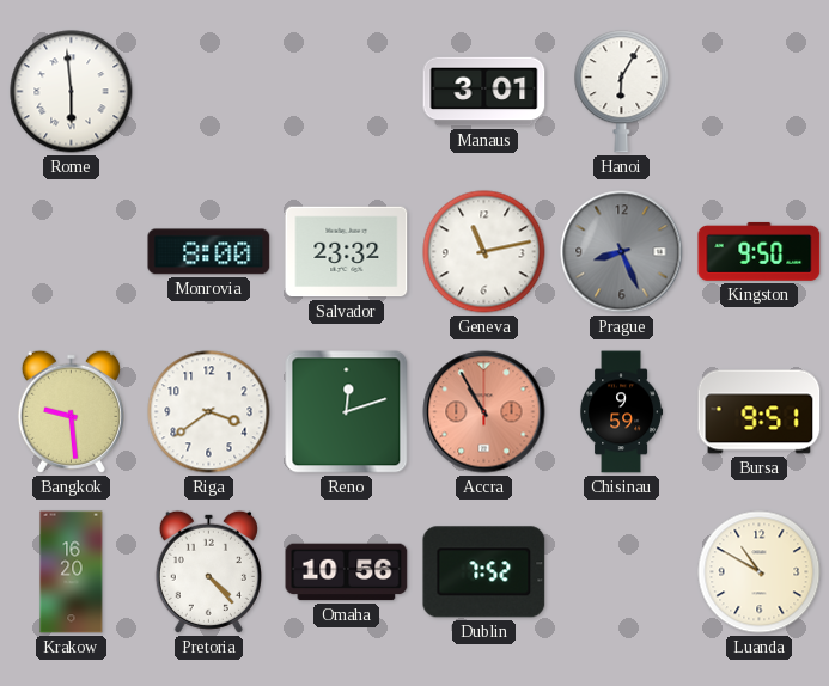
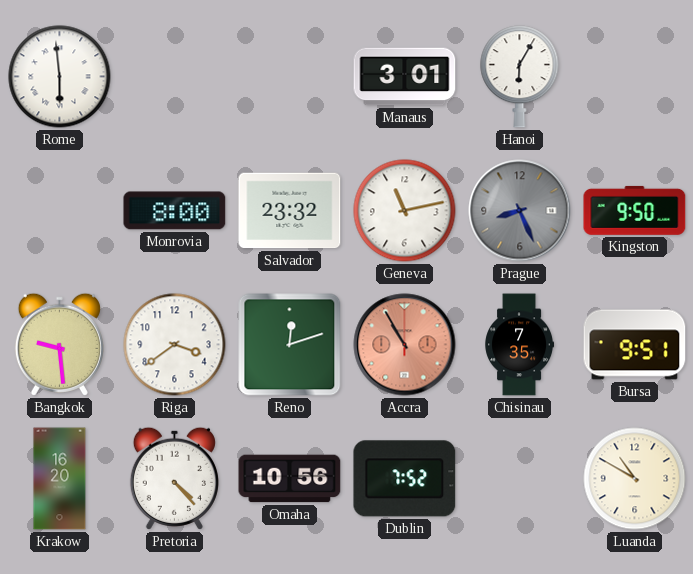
Chisinau: 9:59 -> 7:35 (520, 345)
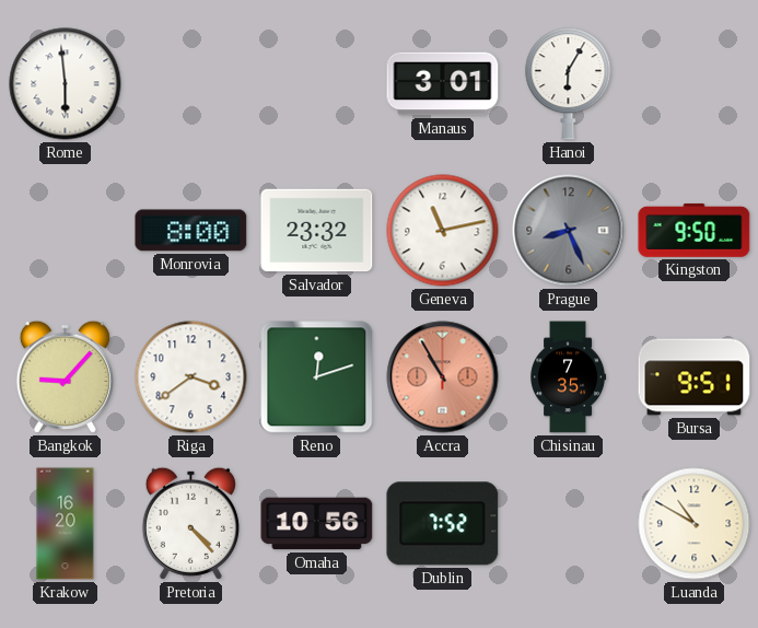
Bangkok: 9:29 -> 9:07 (65, 376)
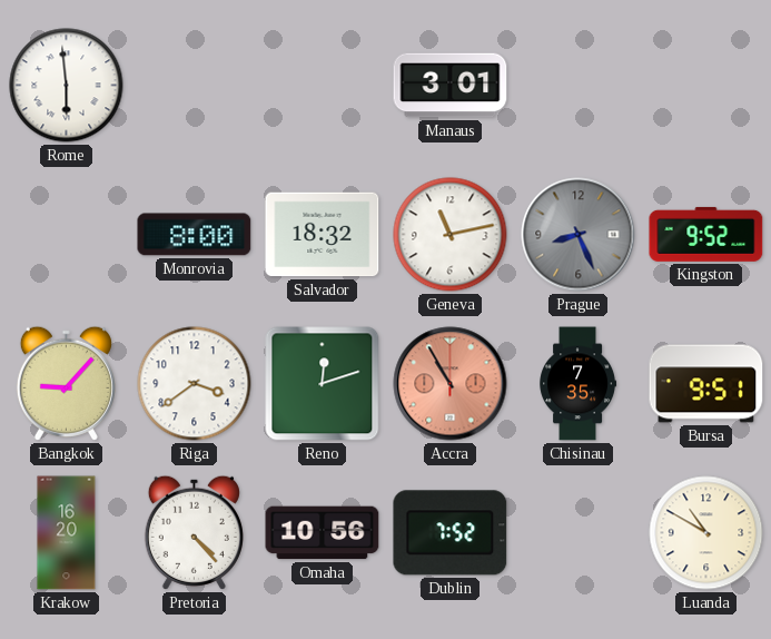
Hanoi: 6:05 -> none (569, 84)
Salvador: 23:32 -> 18:32 (323, 235)
Kingston: 9:50 -> 9:52 (706, 234)
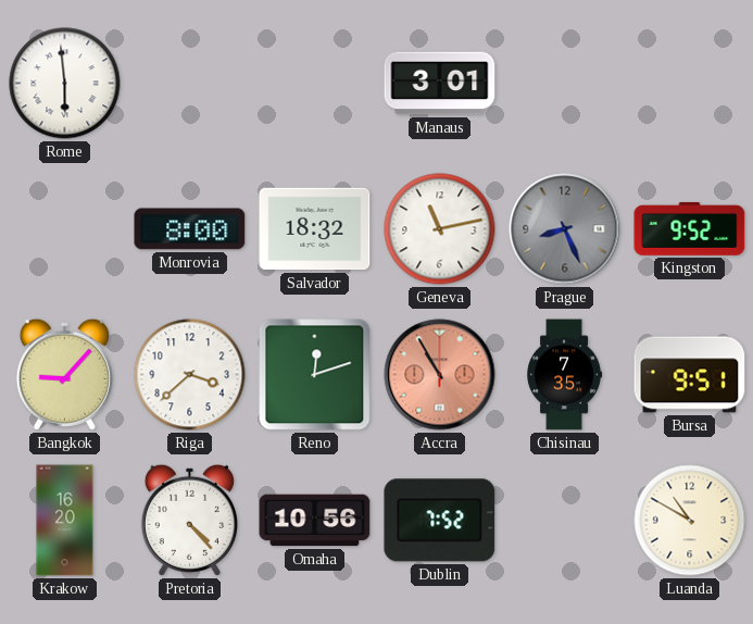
Riga: 3:39 -> 3:38 (190, 375)
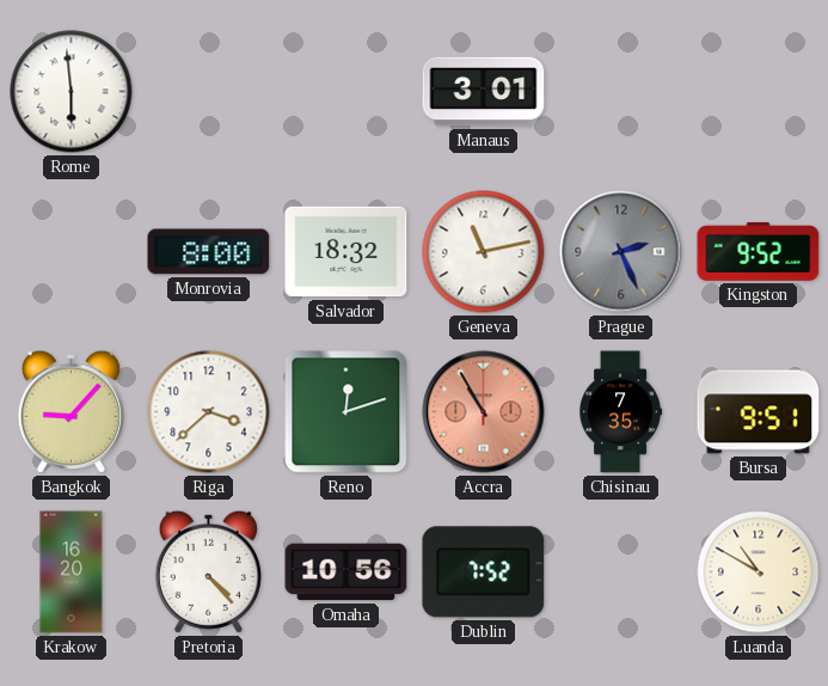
Prague: 8:26 -> 2:26 (621, 252)
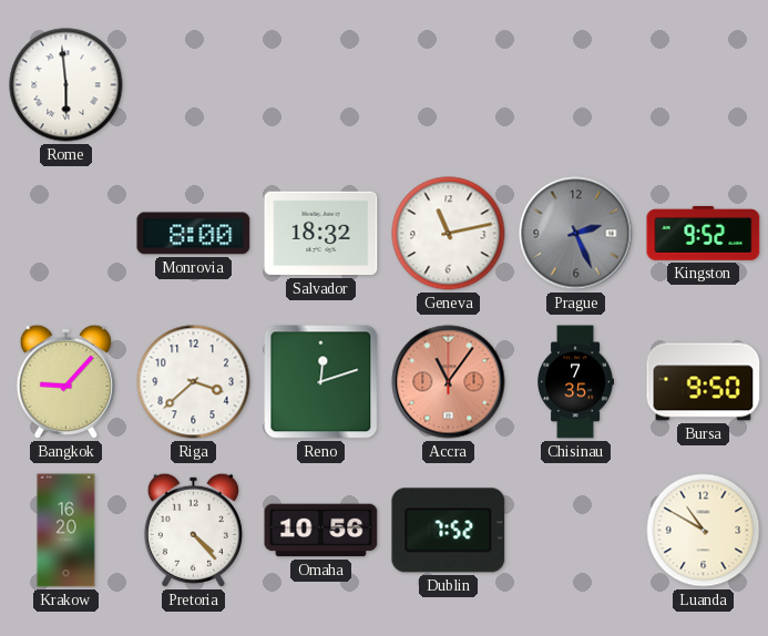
Manaus: 3:01 -> none (484, 92)
Accra: 10:55 -> 11:06 (449, 382)
Bursa: 9:51 -> 9:50 (704, 382)
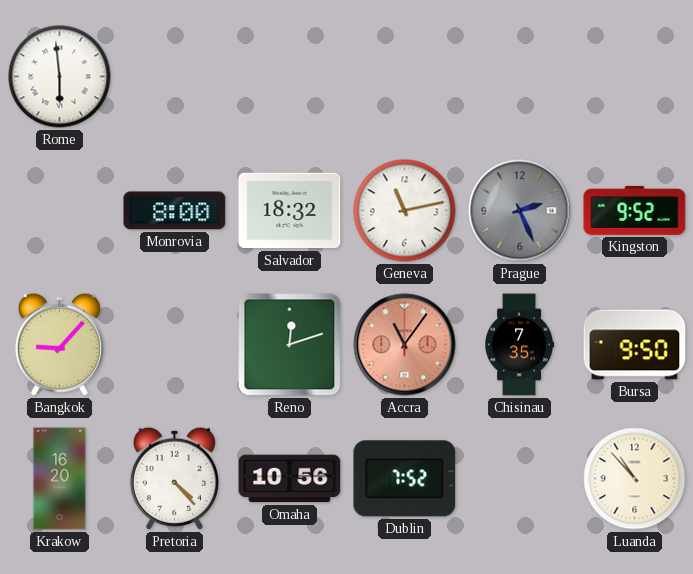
Riga: 3:38 -> none (194, 382)
Luanda: 10:50 -> 10:53 (635, 479)
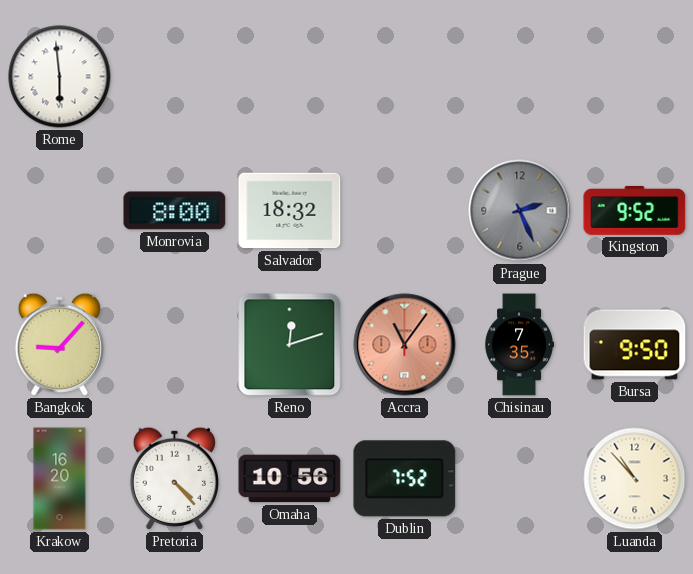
Geneva: 11:13 -> none (405, 211)
